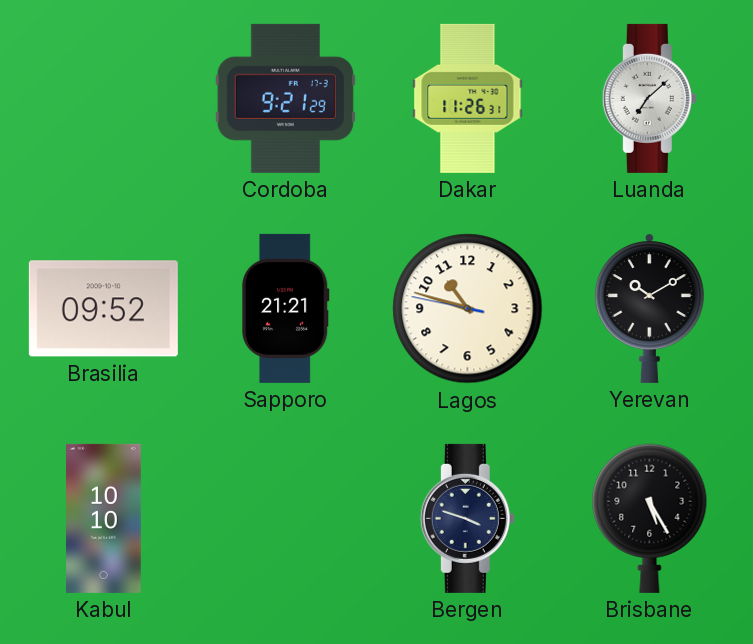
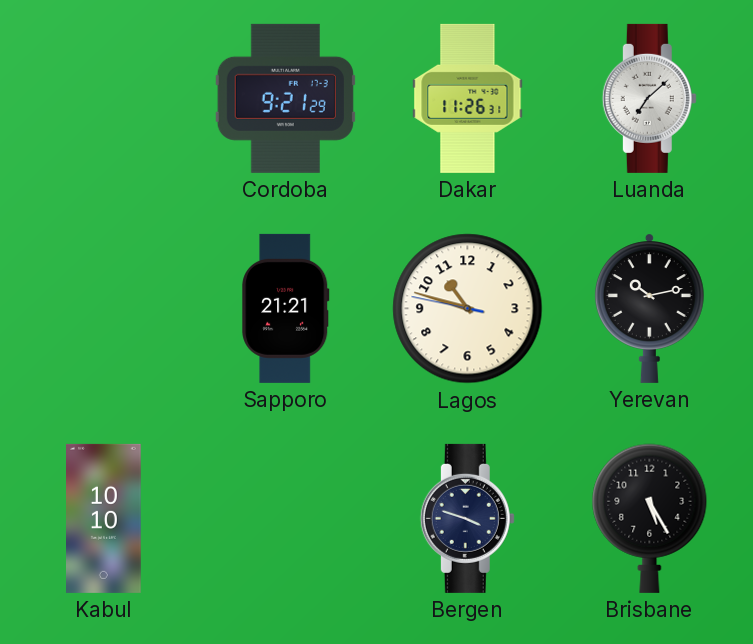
Brasilia: 09:52 -> none (103, 309)
Yerevan: 10:10 -> 10:13 (649, 308)
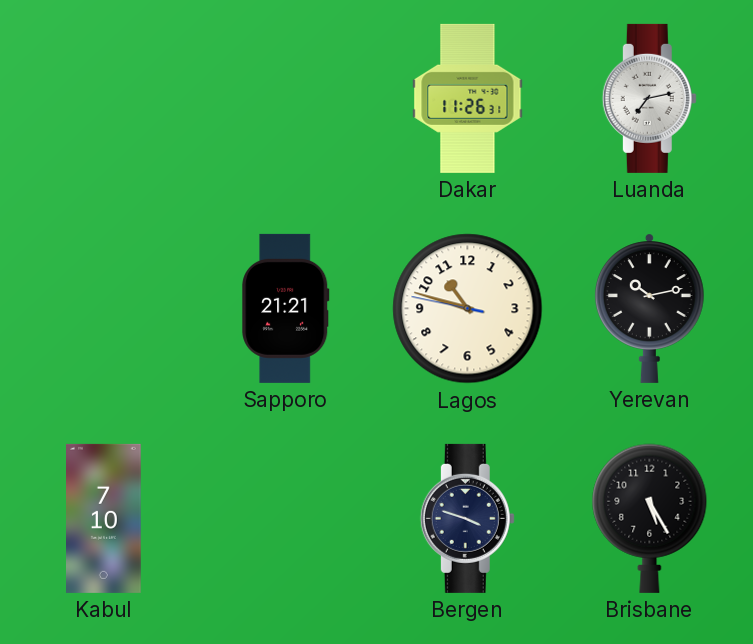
Cordoba: 9:21 -> none (285, 98)
Luanda: 7:08 -> 7:13 (649, 98)
Kabul: 10:10 -> 7:10 (104, 518)
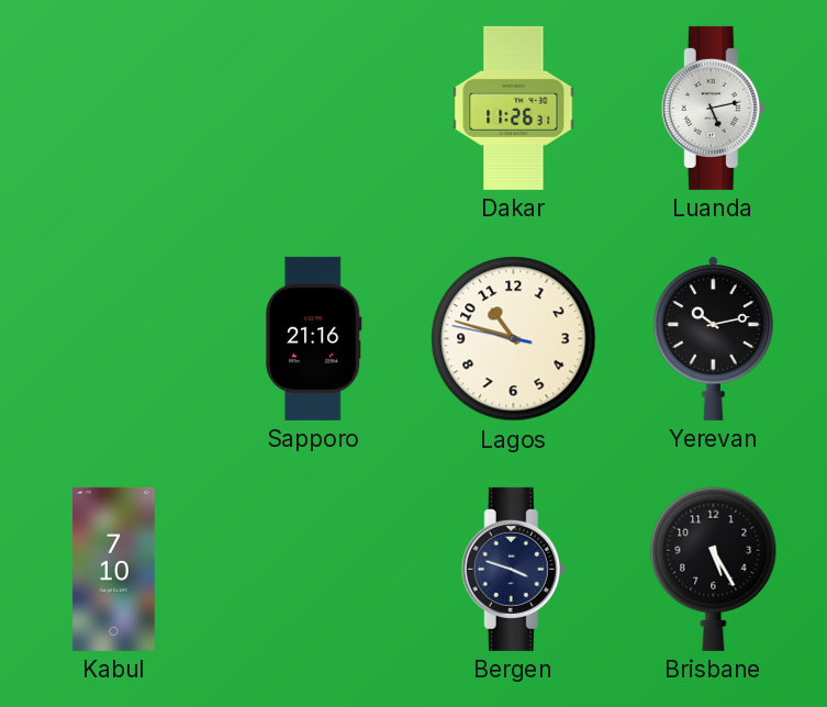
Luanda: 7:13 -> 5:13 (713, 108)
Sapporo: 21:21 -> 21:16 (314, 338)
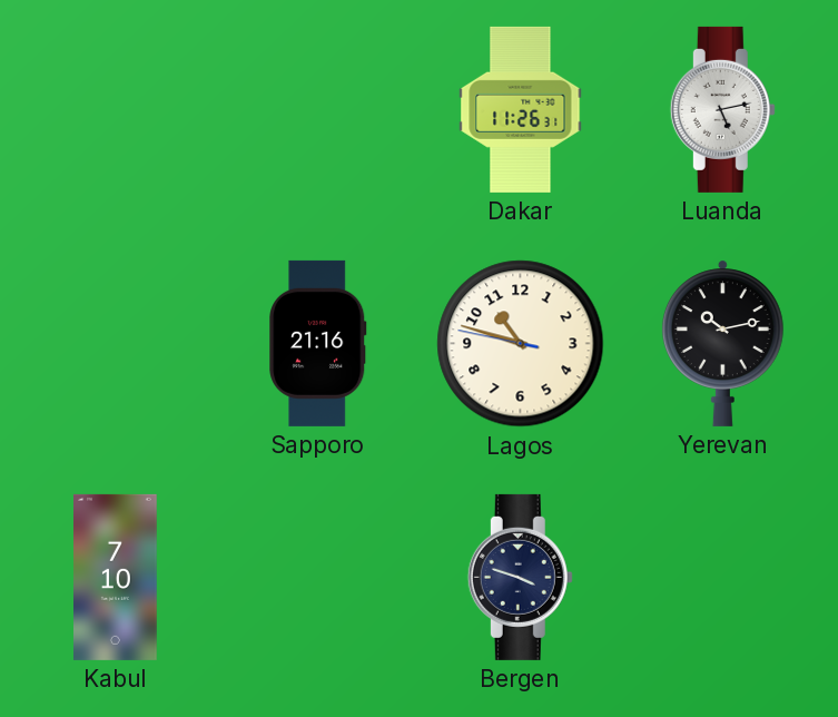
Brisbane: 5:25 -> none (714, 569)
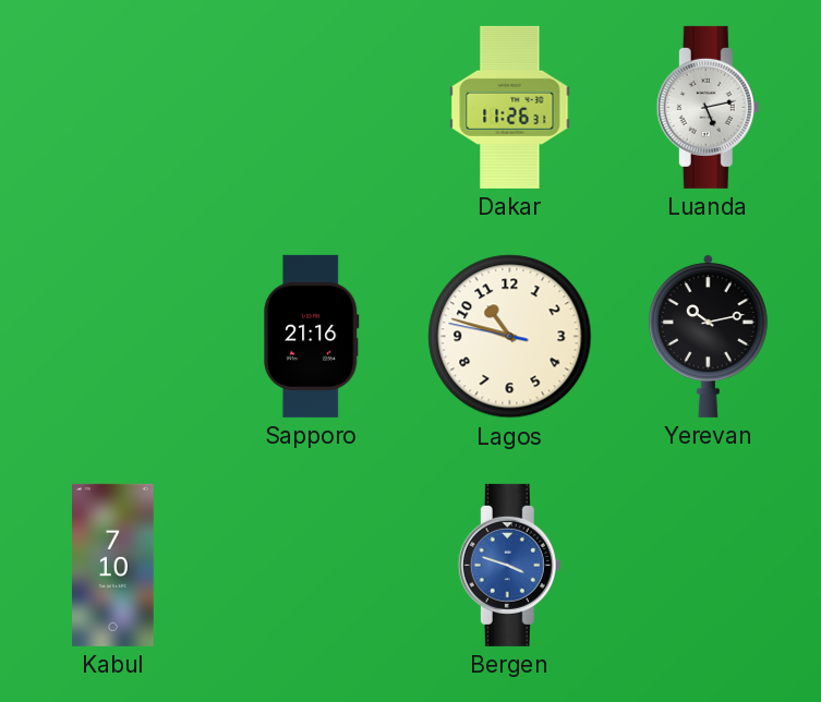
Bergen dial: navy -> blue (509, 565)
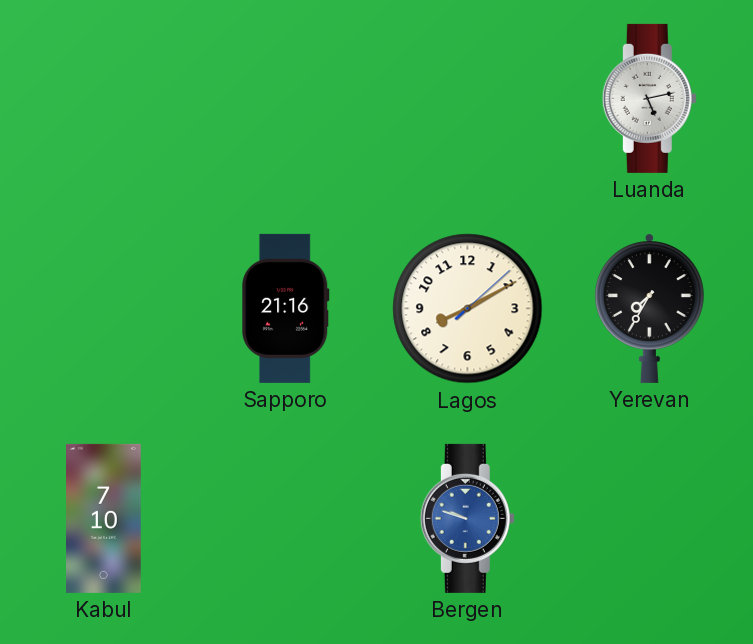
Dakar: 11:26 -> none (510, 107)
Lagos: 10:47 -> 8:10 (468, 309)
Yerevan: 10:13 -> 7:35 (649, 308)
Bergen: 3:48 -> 9:48 (467, 518)
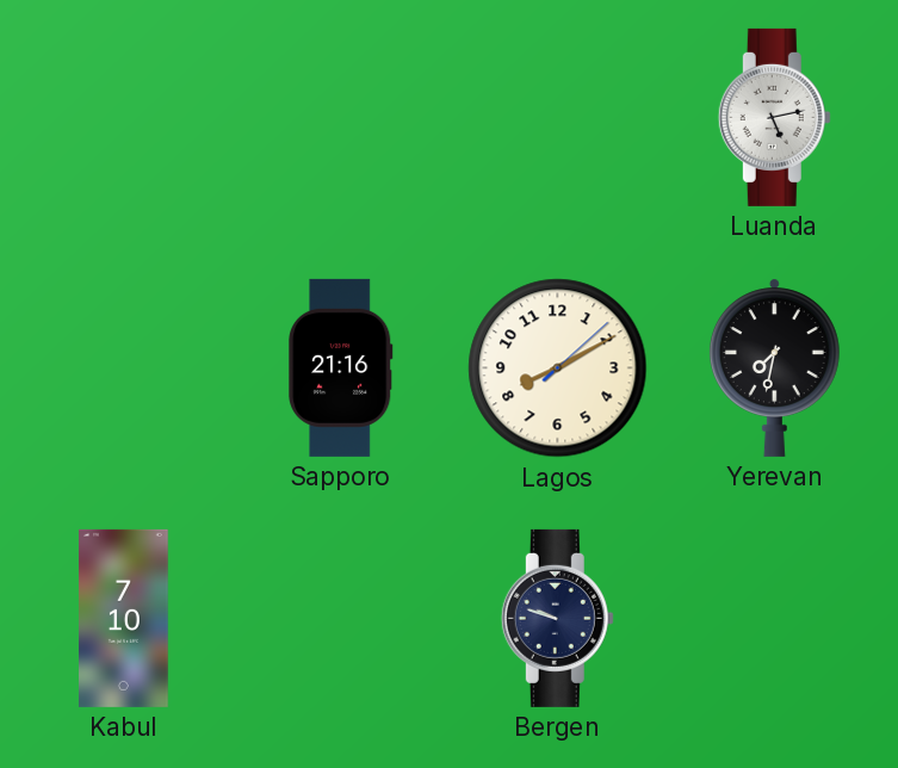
Yerevan: 7:35 -> 7:32 (774, 367)
Bergen dial: blue -> navy (557, 618)
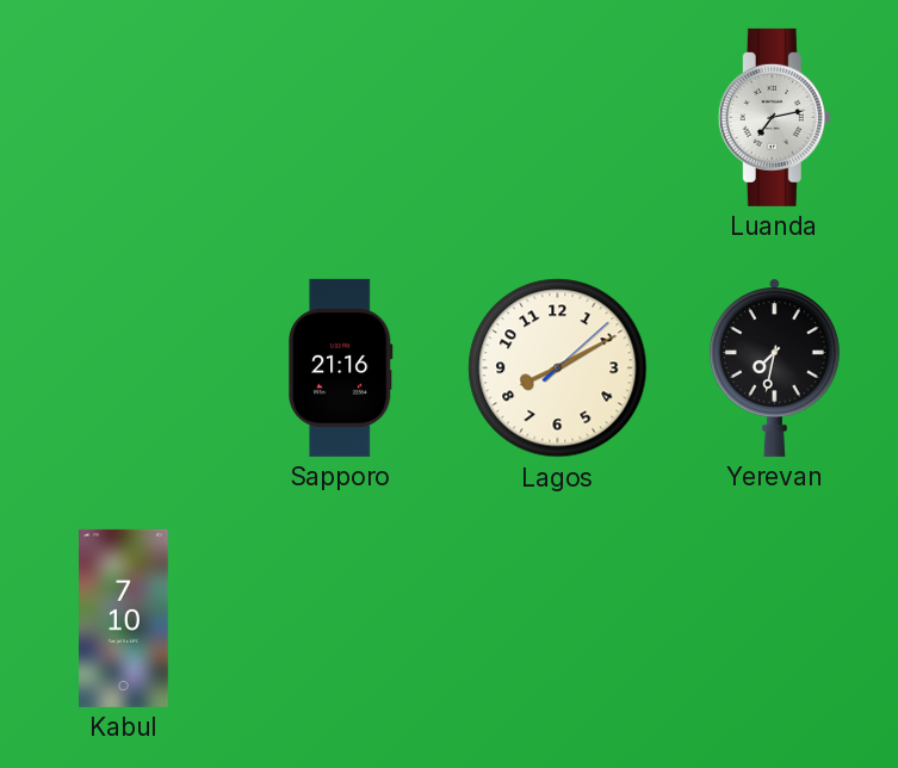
Luanda: 5:13 -> 7:13 (774, 117)
Bergen: 9:48 -> none (557, 618)
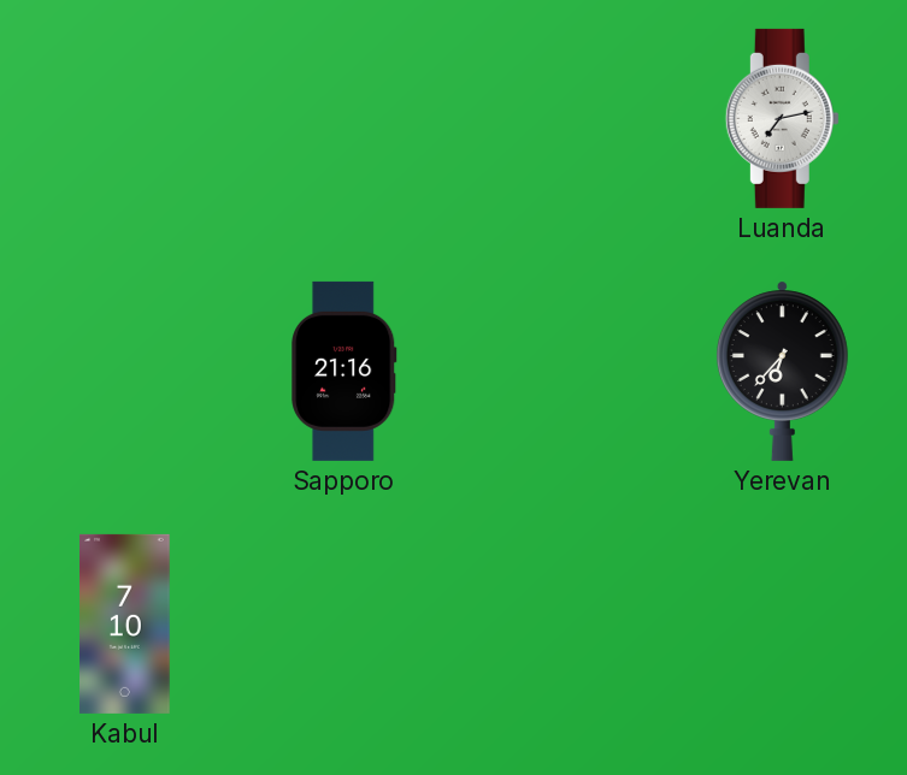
Lagos: 8:10 -> none (558, 368)
Yerevan: 7:32 -> 6:37 (782, 371)
